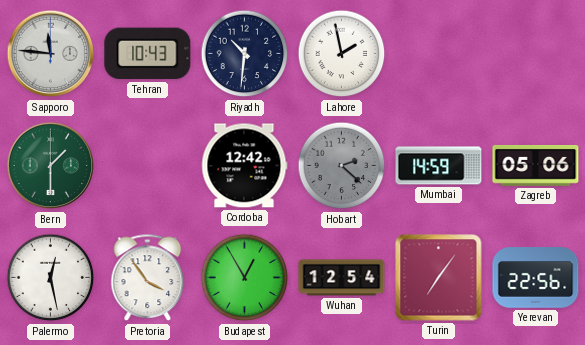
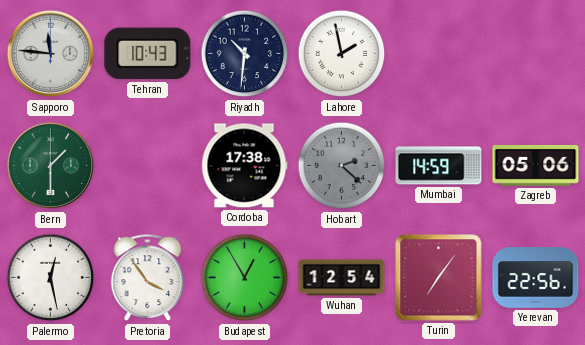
Cordoba: 12:42 -> 17:38 (244, 166)
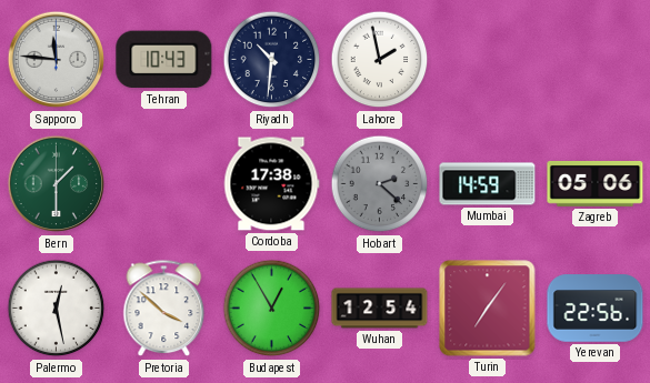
Pretoria: 3:54 -> 3:52 (164, 309)
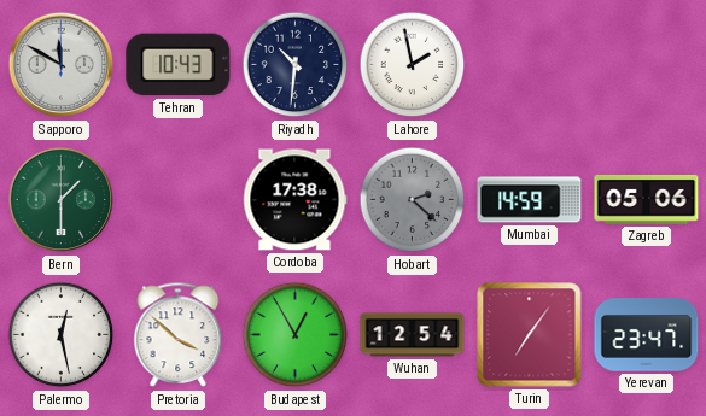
Sapporo: 11:46 -> 11:50 (62, 65)
Yerevan: 22:56 -> 23:47 (647, 335)
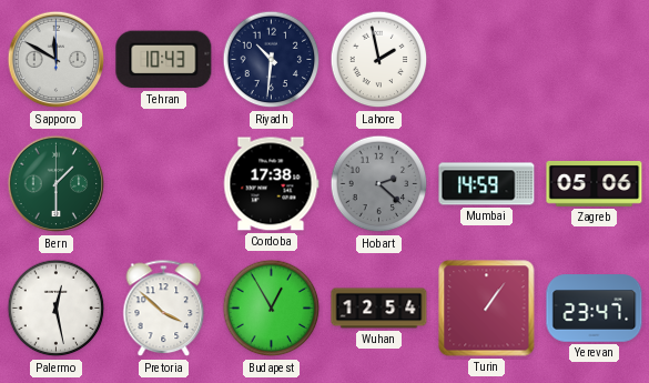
Turin: 7:06 -> 1:06 (487, 309)
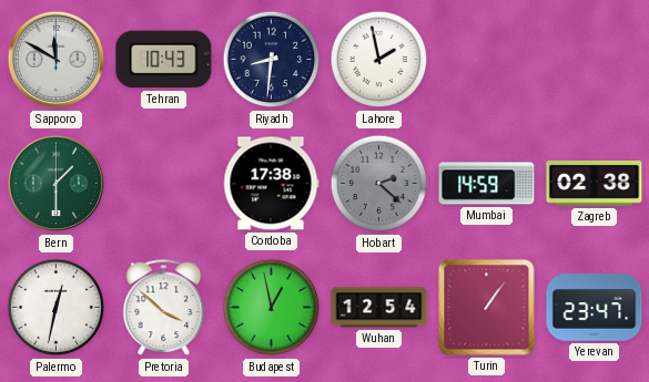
Riyadh: 10:31 -> 8:31 (272, 60)
Zagreb: 05:06 -> 02:38 (595, 184)
Palermo: 12:28 -> 12:32 (57, 308)
Budapest: 12:55 -> 12:58 (272, 308)
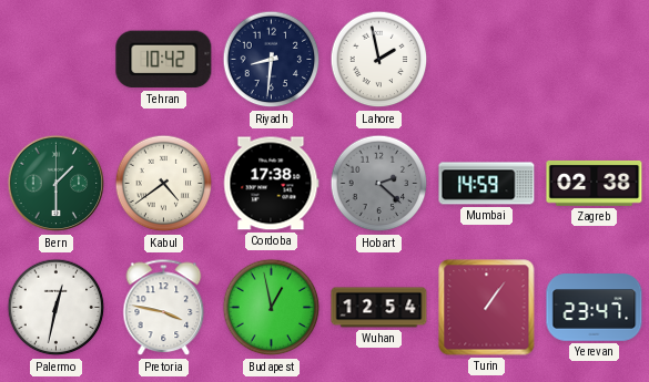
Sapporo: 11:50 -> none (57, 60)
Tehran: 10:43 -> 10:42 (164, 60)
Kabul: none -> 4:39 (164, 184)
Pretoria: 3:52 -> 3:47 (164, 308)
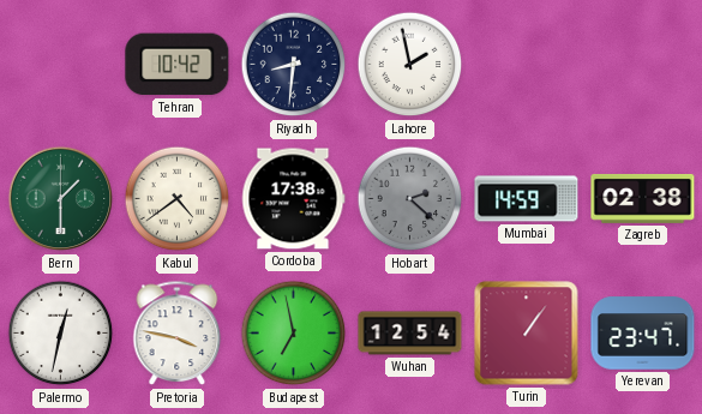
Budapest: 12:58 -> 6:58 (294, 334)
